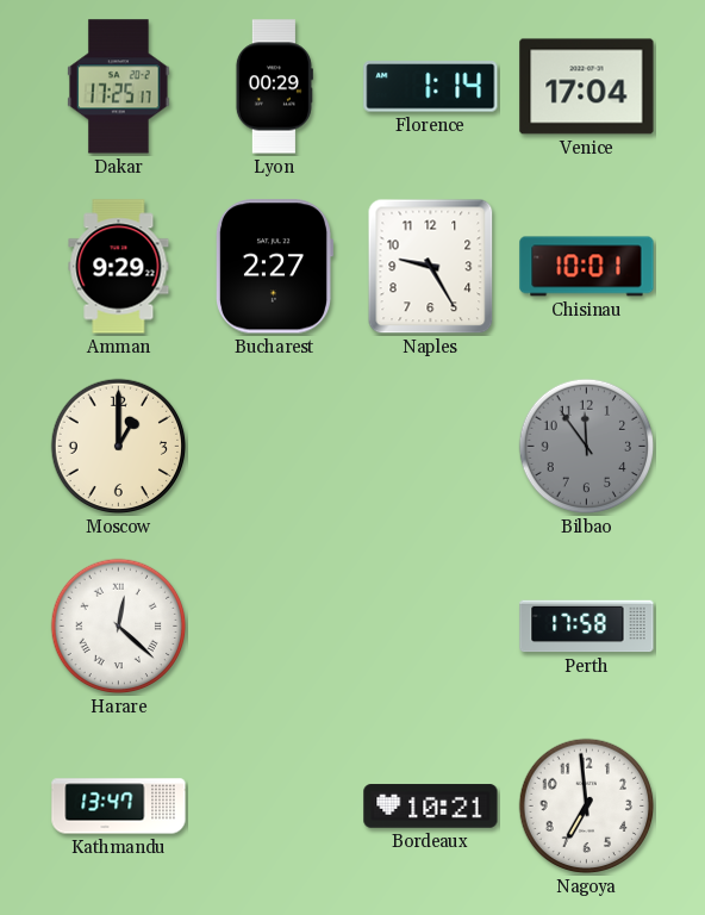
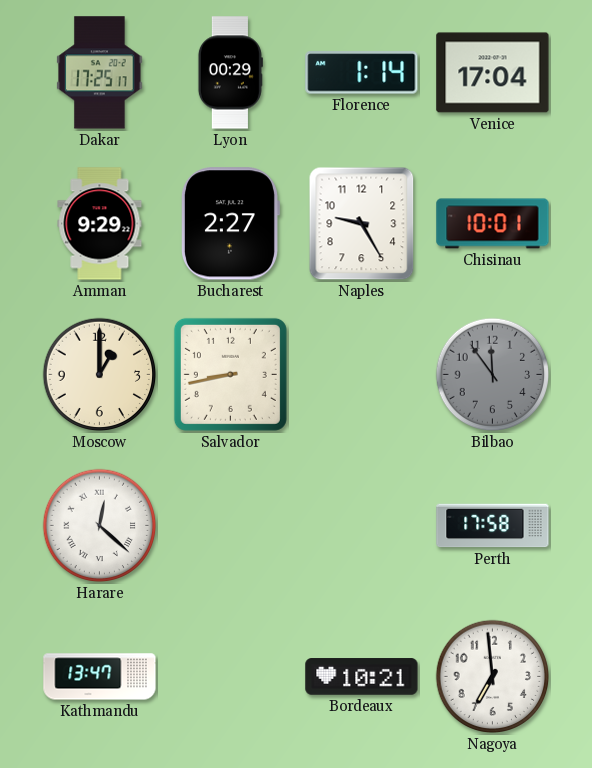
Salvador: none -> 8:43 (230, 374)
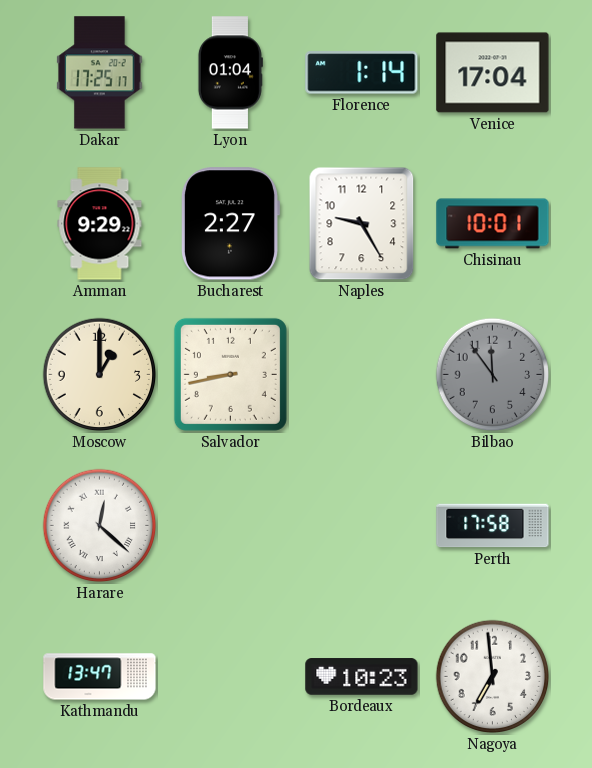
Lyon: 00:29 -> 01:04 (230, 73)
Bordeaux: 10:21 -> 10:23 (362, 677)
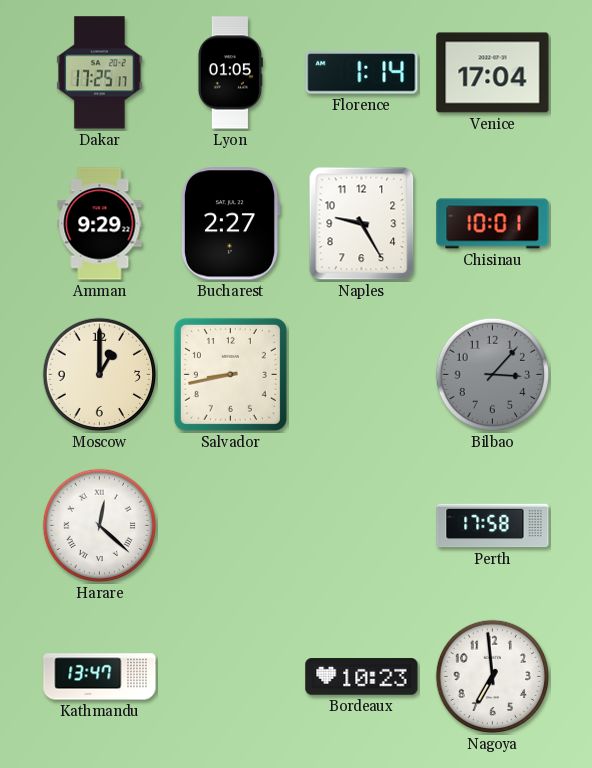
Lyon: 01:04 -> 01:05 (230, 73)
Bilbao: 11:54 -> 3:07 (493, 375)
